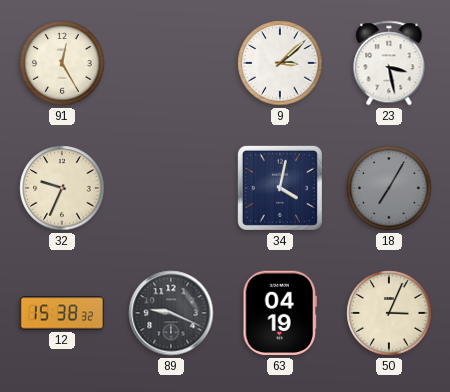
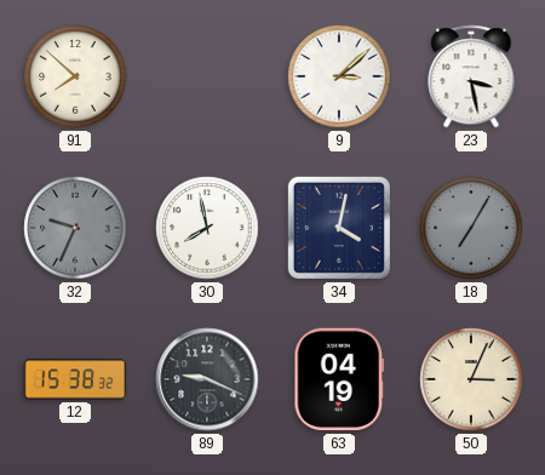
91: 12:25 -> 7:52 (75, 76)
32 dial: cream -> grey (75, 228)
30: none -> 7:58 (207, 228)
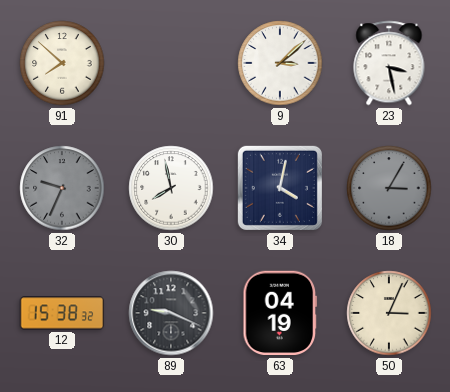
18: 7:05 -> 3:05 (389, 188)
